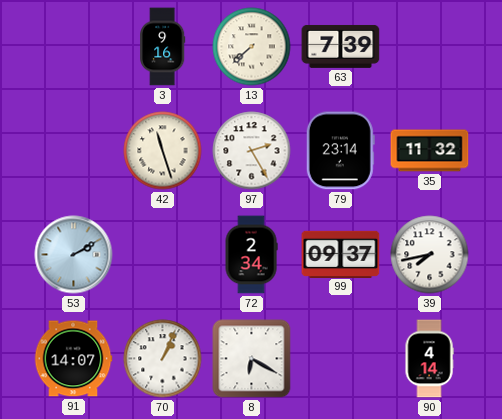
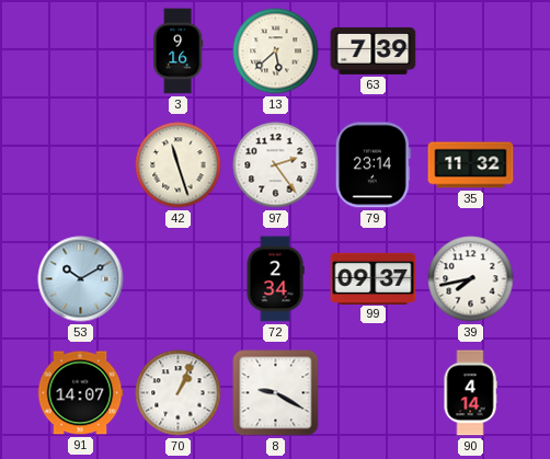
13: 7:38 -> 5:38 (276, 51)
97: 2:25 -> 2:24 (276, 165)
53: 2:10 -> 10:10 (81, 279)
8: 6:20 -> 9:20 (276, 393)
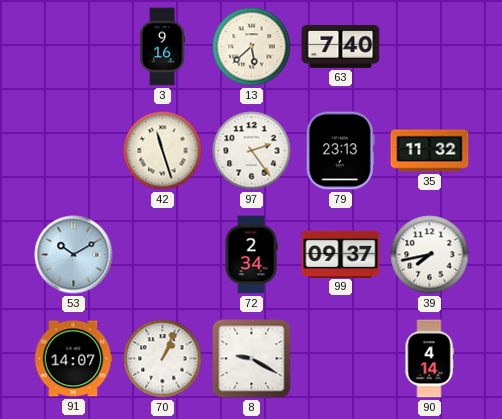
63: 7:39 -> 7:40 (341, 46)
79: 23:14 -> 23:13 (340, 151)
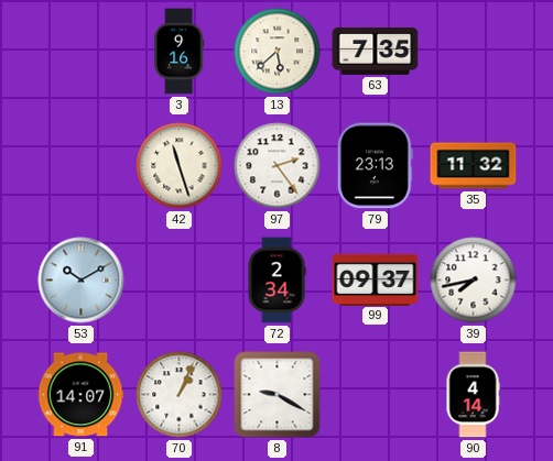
63: 7:40 -> 7:35 (376, 51)
